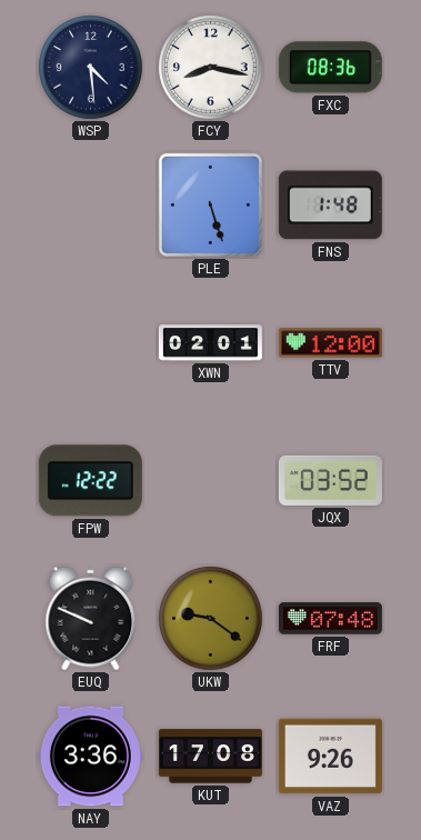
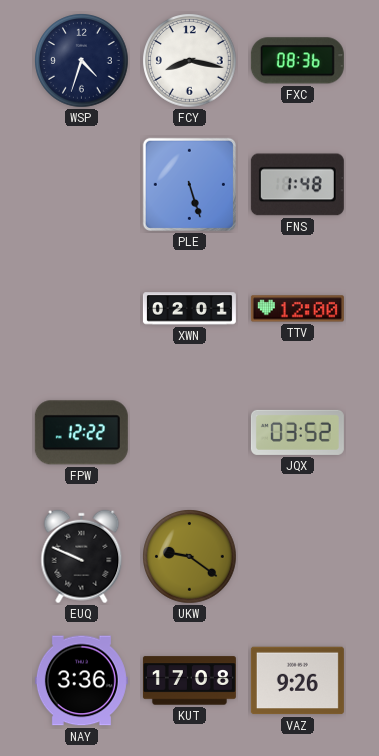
WSP: 4:29 -> 4:33 (82, 61)
FRF: 07:48 -> none (330, 619)
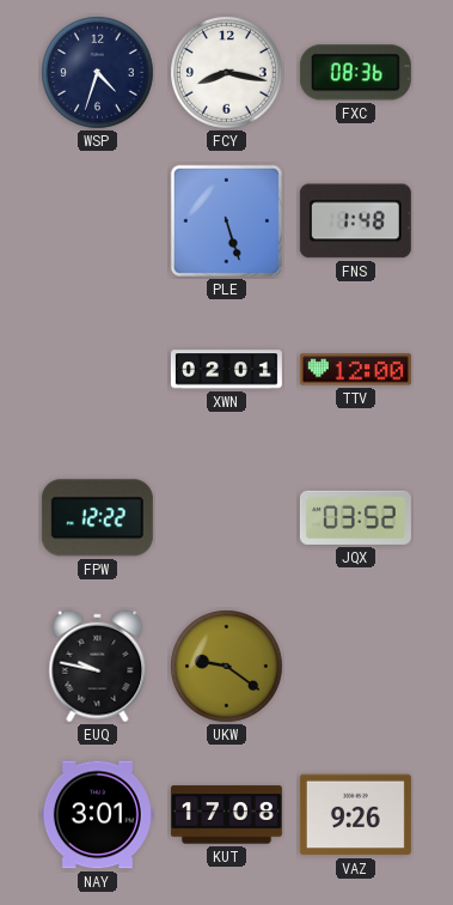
EUQ: 9:49 -> 9:47 (98, 667)
NAY: 3:36 -> 3:01 (97, 815)
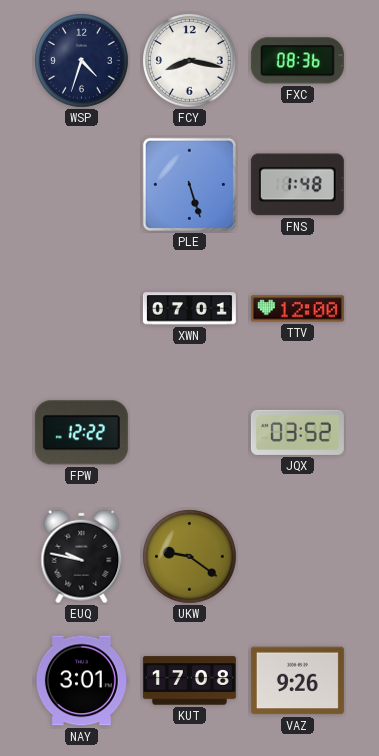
XWN: 02:01 -> 07:01 (189, 309)
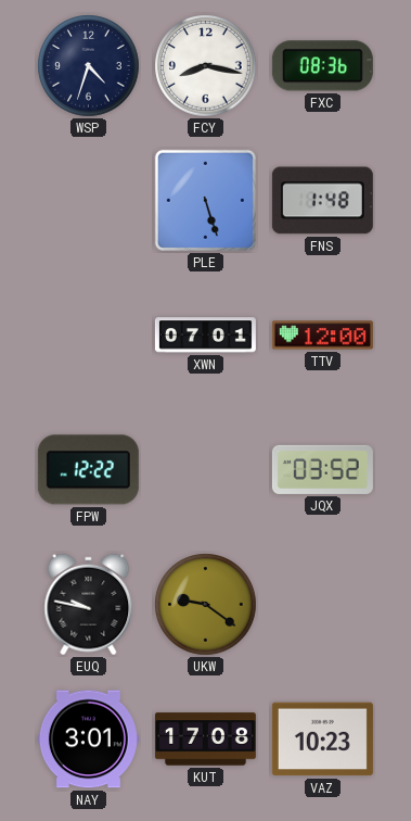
VAZ: 9:26 -> 10:23 (322, 740)
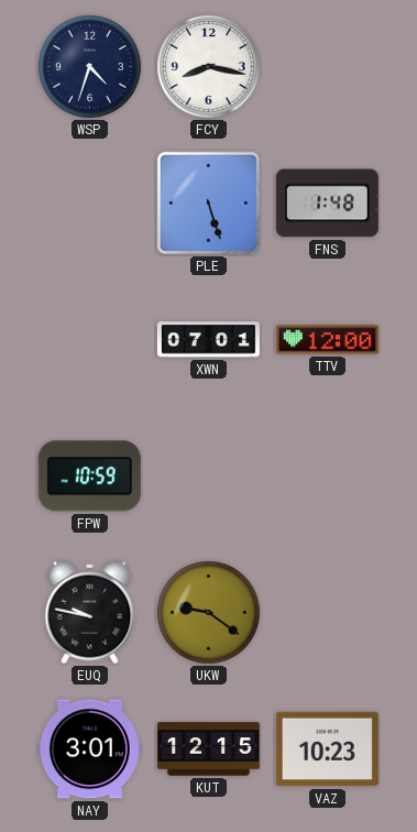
FXC: 08:36 -> none (322, 66)
FPW: 12:22 -> 10:59 (89, 477)
JQX: 03:52 -> none (322, 469)
KUT: 17:08 -> 12:15 (208, 749)
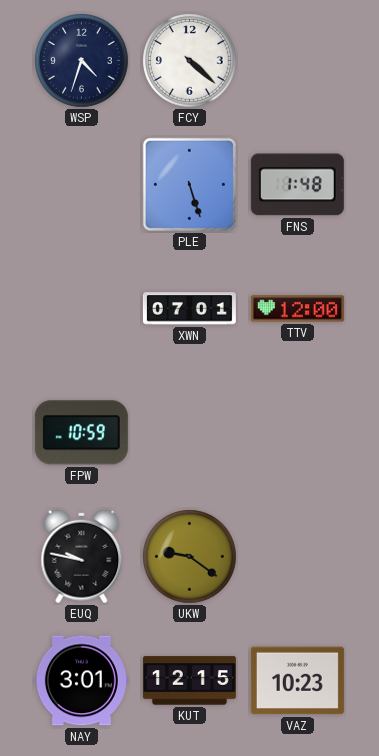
FCY: 8:17 -> 4:22 (190, 61)
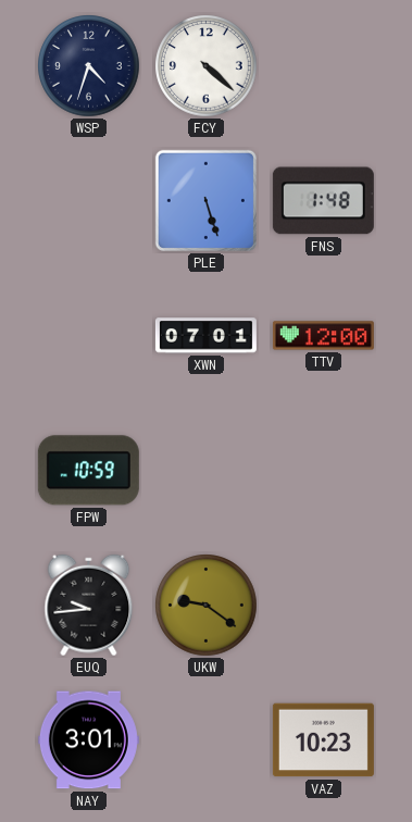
EUQ: 9:47 -> 9:44 (89, 606)
KUT: 12:15 -> none (189, 681)
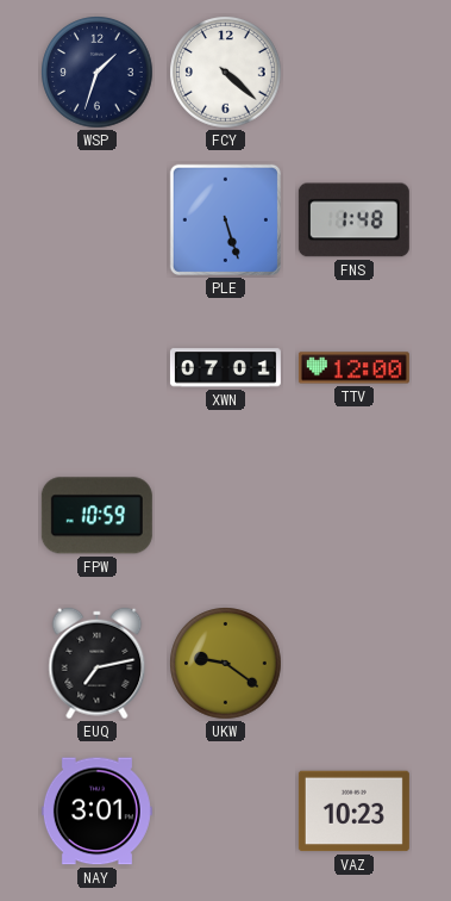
WSP: 4:33 -> 1:33 (98, 73)
EUQ: 9:44 -> 7:13 (98, 664)
